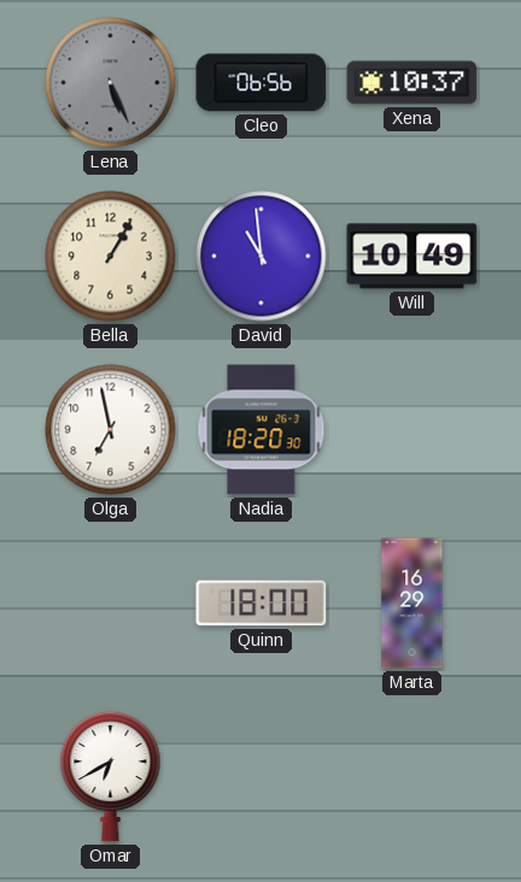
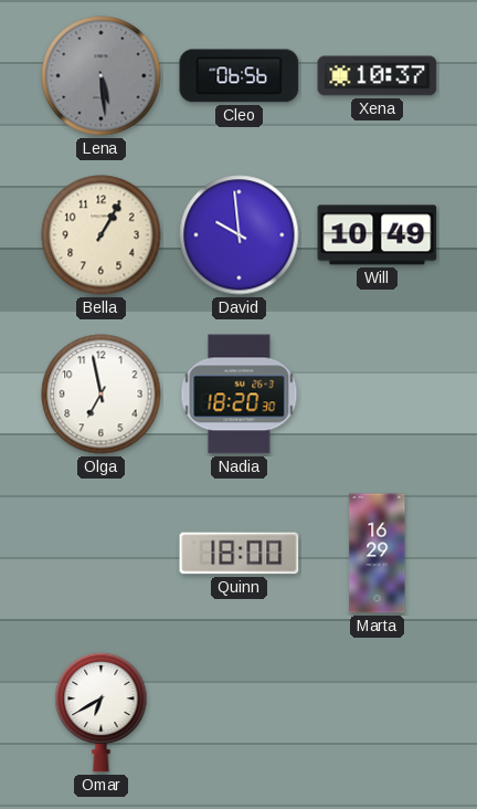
Lena: 5:26 -> 5:29 (102, 76)
David: 10:59 -> 9:59 (240, 235)
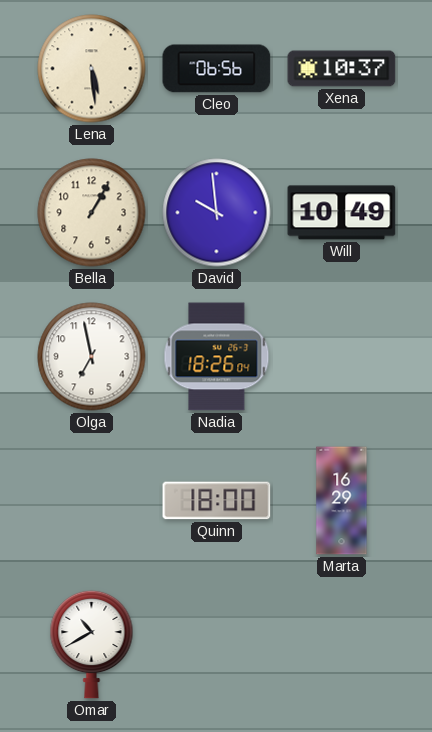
Lena dial: grey -> cream (92, 69)
Nadia: 18:20 -> 18:26 (217, 357)
Omar: 6:40 -> 10:40 (92, 644)
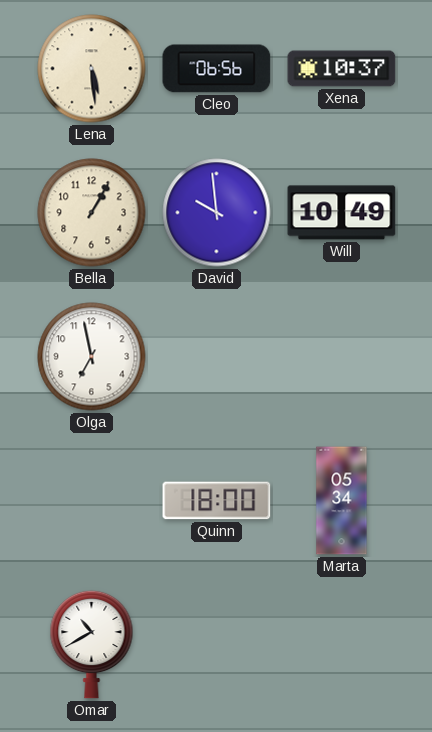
Nadia: 18:26 -> none (217, 357)
Marta: 16:29 -> 05:34 (342, 501)
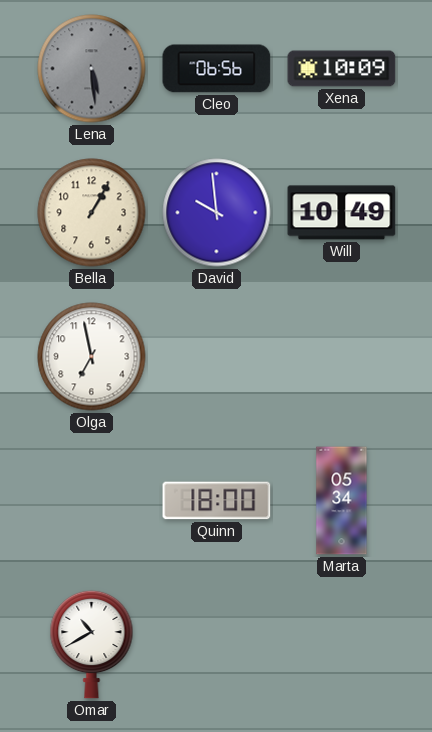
Lena dial: cream -> grey (92, 69)
Xena: 10:37 -> 10:09 (342, 69)
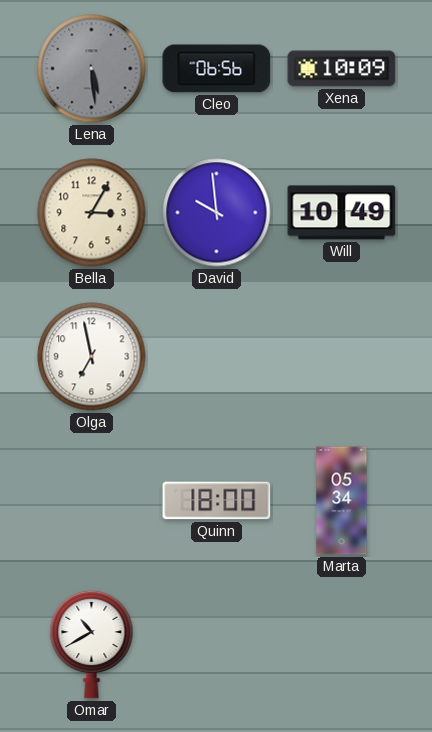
Bella: 1:05 -> 3:05 (92, 213)
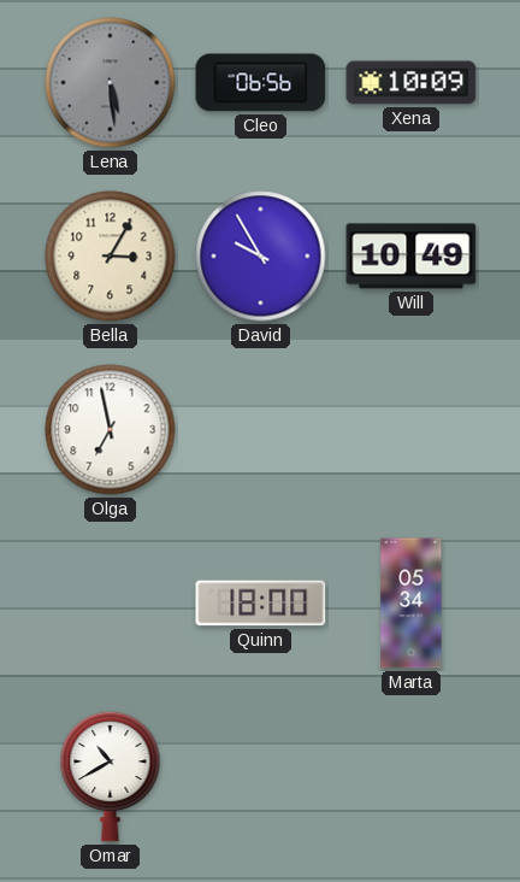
David: 9:59 -> 9:55 (261, 257)
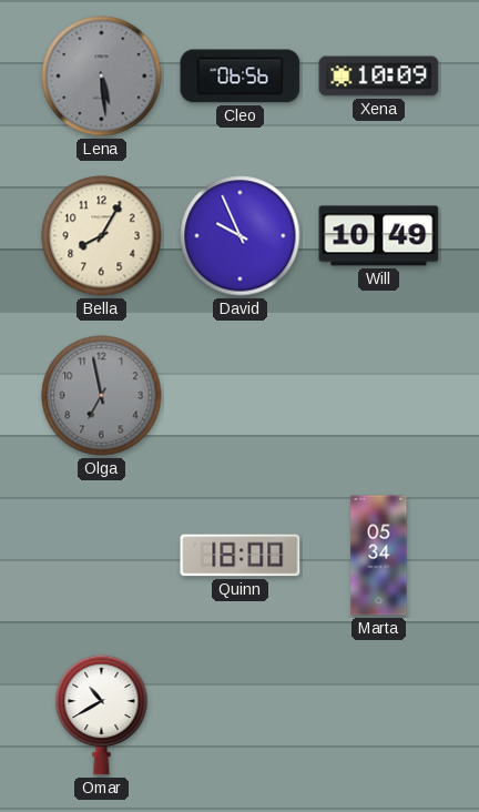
Bella: 3:05 -> 8:05 (102, 236)
David: 9:55 -> 9:56 (241, 236)
Olga dial: white -> grey (102, 396)
